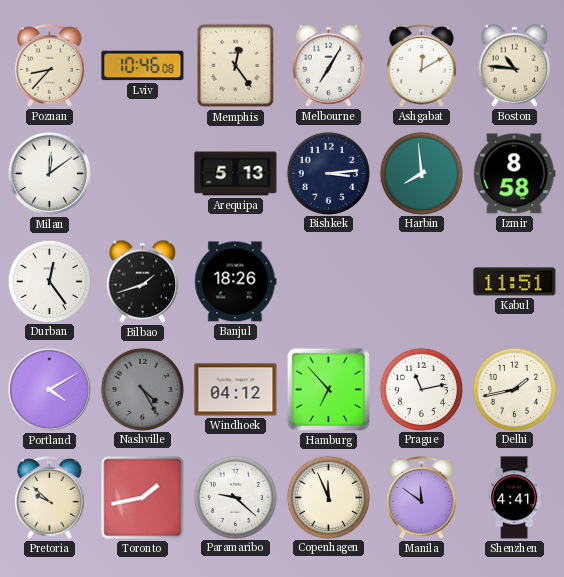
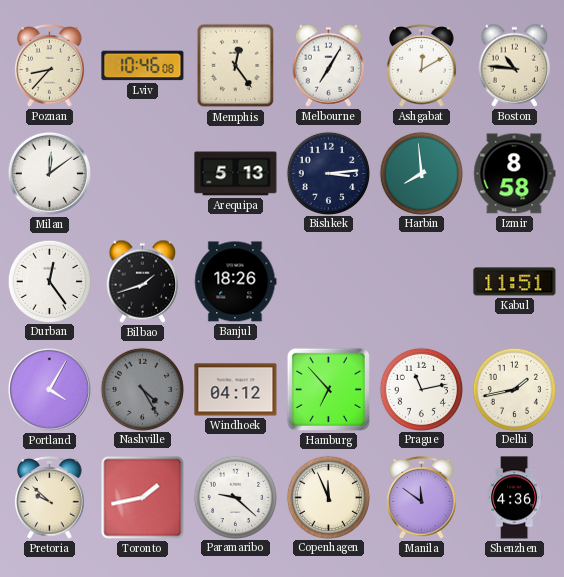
Portland: 4:10 -> 4:05 (49, 389)
Shenzhen: 4:41 -> 4:36 (515, 498)
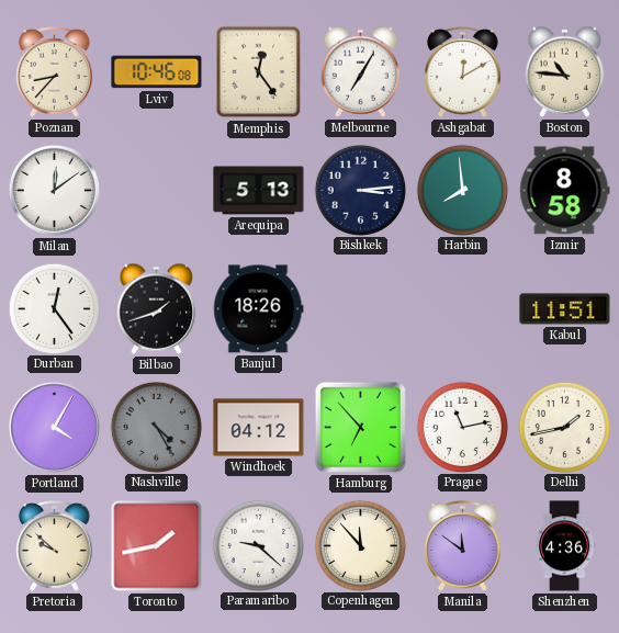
Copenhagen: 11:56 -> 11:53 (360, 545)
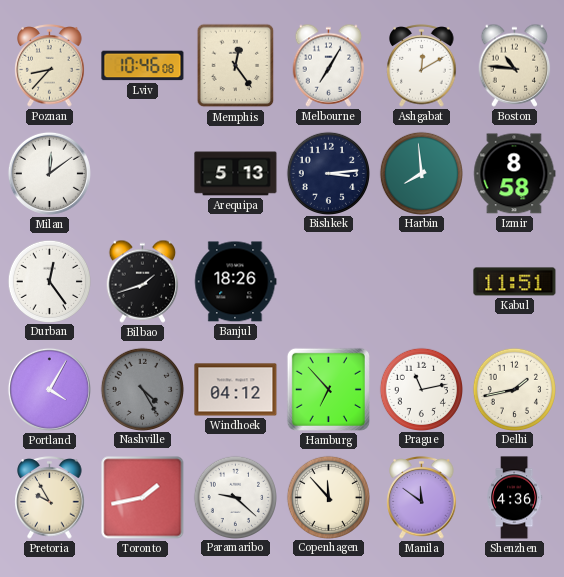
Pretoria: 9:52 -> 9:55 (50, 498)
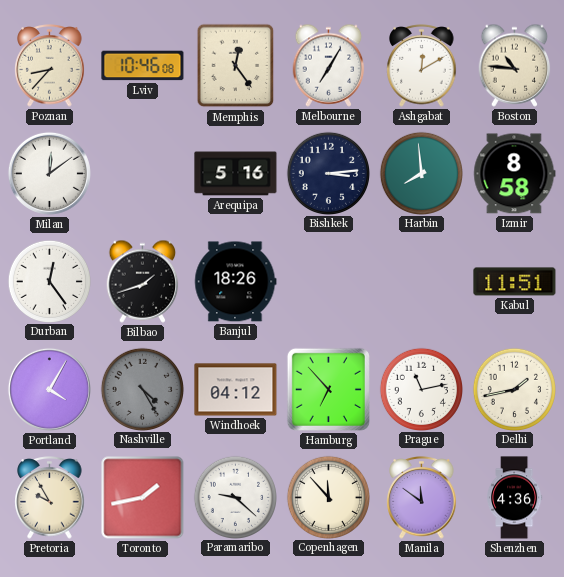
Arequipa: 5:13 -> 5:16 (236, 174)
